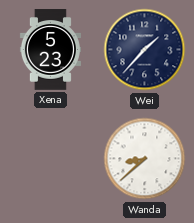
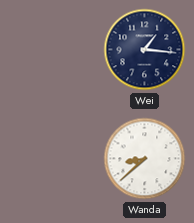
Xena: 5:23 -> none (50, 50)
Wei: 1:37 -> 1:16 (145, 50)
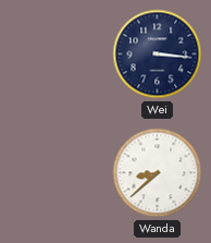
Wei: 1:16 -> 3:16 (158, 54)
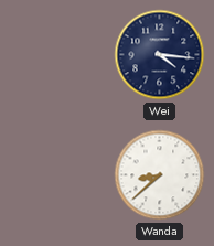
Wei: 3:16 -> 4:16 (160, 55)
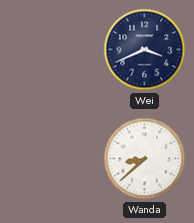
Wei: 4:16 -> 3:41 (145, 50)
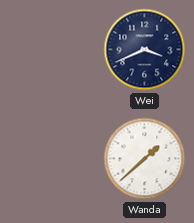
Wanda: 8:38 -> 1:38 (145, 159)
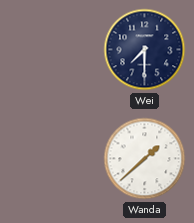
Wei: 3:41 -> 7:30 (145, 50)
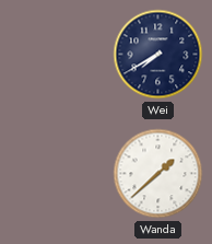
Wei: 7:30 -> 7:40 (158, 55)
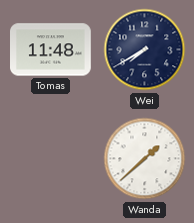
Tomas: none -> 11:48 (51, 50)
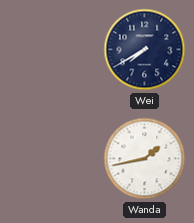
Tomas: 11:48 -> none (51, 50)
Wanda: 1:38 -> 1:43 (145, 159)
